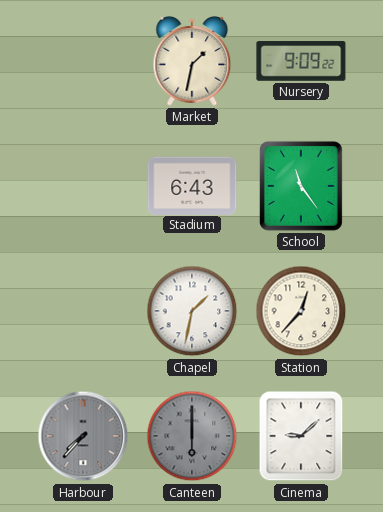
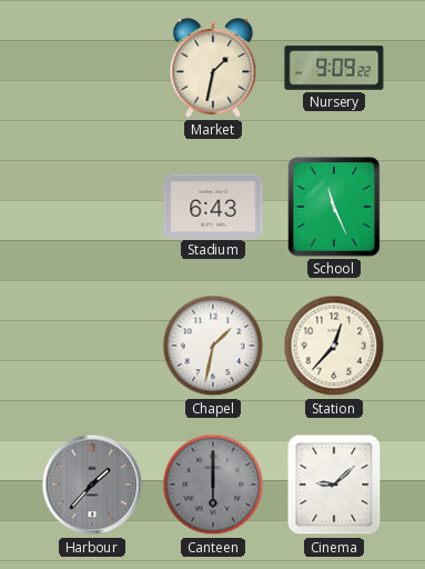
School: 11:24 -> 11:26 (334, 207)
Harbour: 7:37 -> 1:37 (92, 485)
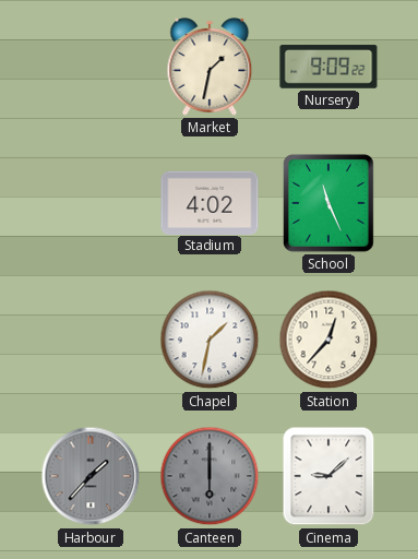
Stadium: 6:43 -> 4:02 (210, 202)
